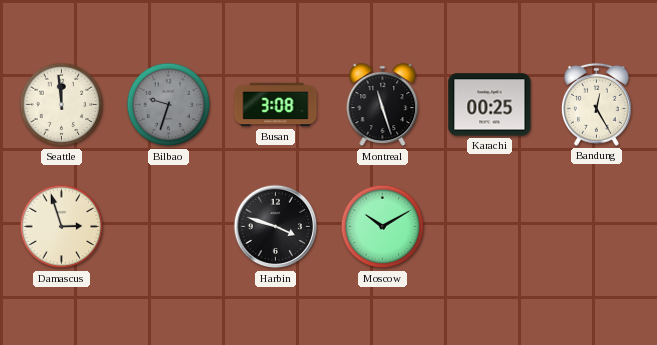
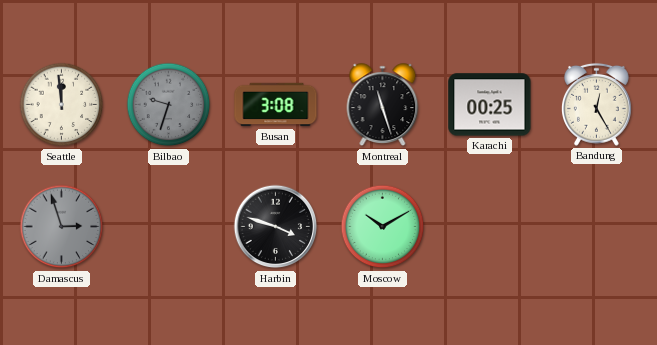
Damascus dial: cream -> grey (62, 227)
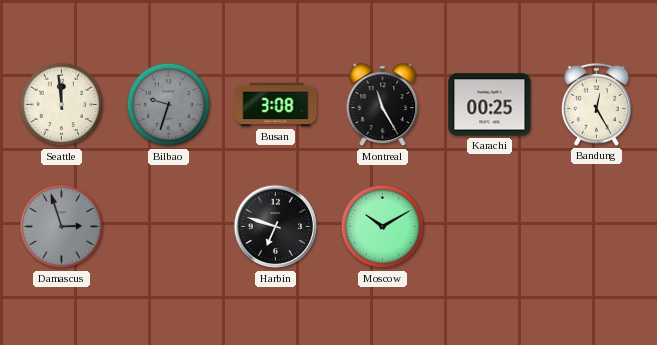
Montreal: 11:27 -> 11:25 (383, 105)
Harbin: 3:48 -> 6:48 (276, 227)
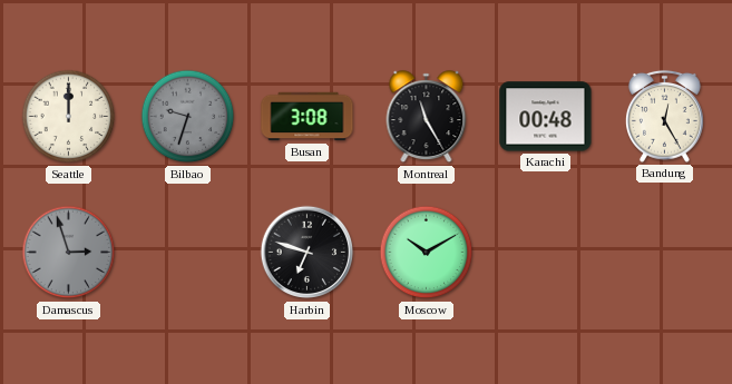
Seattle: 11:59 -> 12:00 (69, 117)
Karachi: 00:25 -> 00:48 (546, 117)
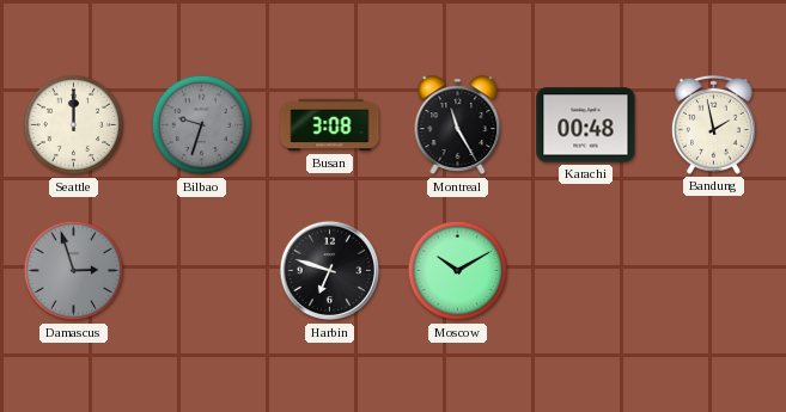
Bandung: 12:25 -> 1:58 (713, 124)
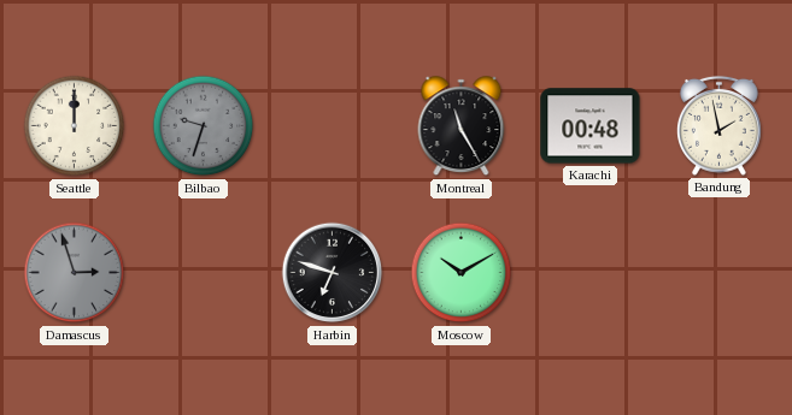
Busan: 3:08 -> none (330, 125)
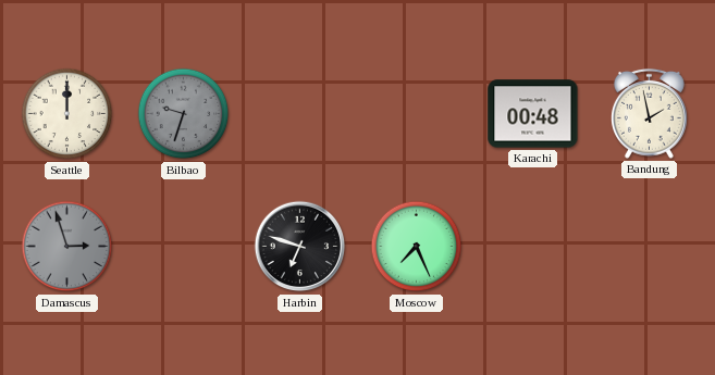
Montreal: 11:25 -> none (462, 126)
Moscow: 10:10 -> 7:26 (417, 247)
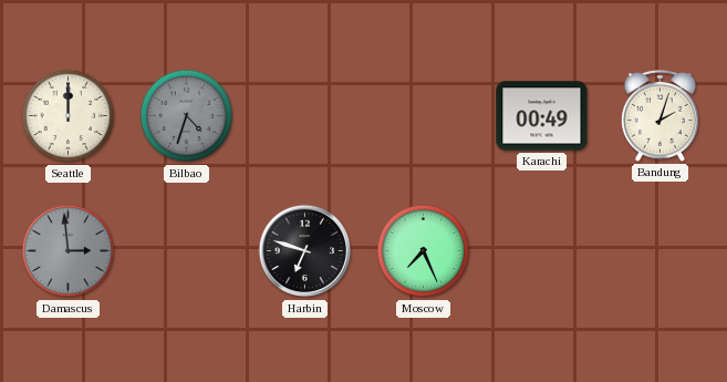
Bilbao: 9:33 -> 4:33 (187, 116)
Karachi: 00:48 -> 00:49 (542, 116)
Bandung: 1:58 -> 2:03 (660, 115)
Damascus: 2:57 -> 2:59 (69, 251)
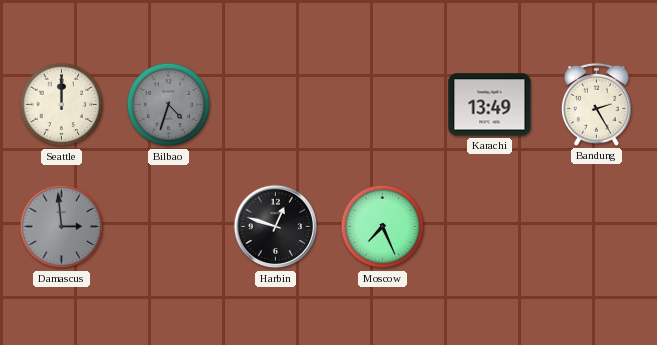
Karachi: 00:49 -> 13:49 (490, 105)
Bandung: 2:03 -> 2:25 (596, 104)
Harbin: 6:48 -> 12:48 (276, 227)
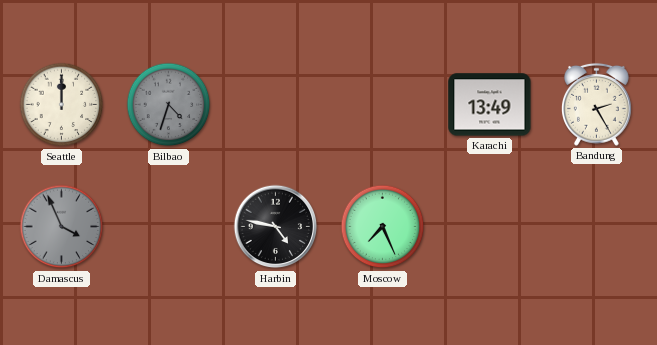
Damascus: 2:59 -> 3:56 (62, 227)
Harbin: 12:48 -> 4:47 (276, 227)
